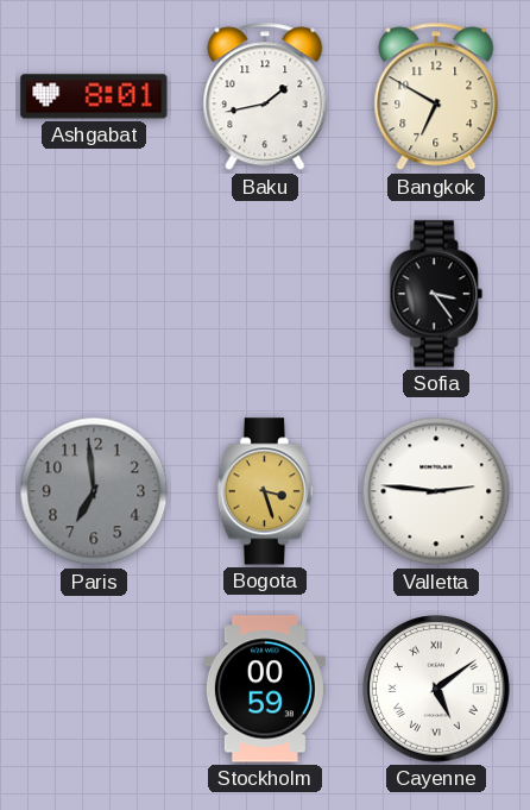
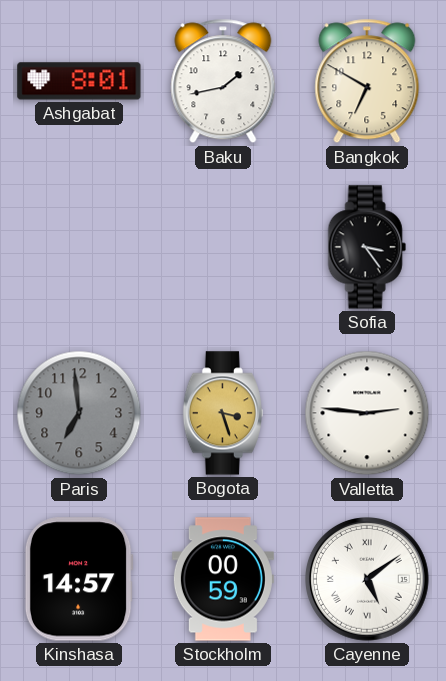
Kinshasa: none -> 14:57 (79, 579)
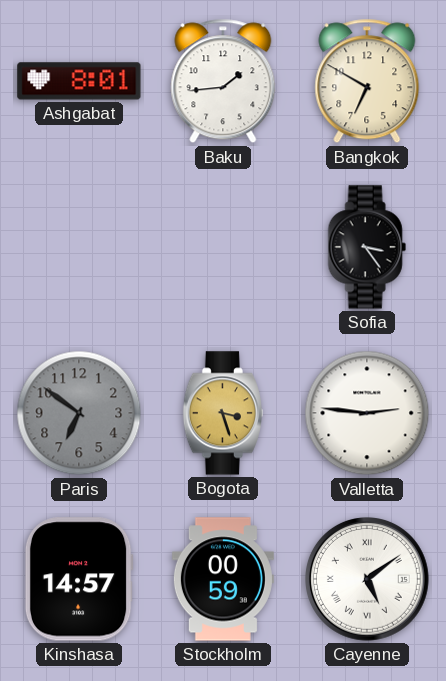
Baku: 1:43 -> 1:44 (223, 81)
Paris: 6:59 -> 6:51 (79, 413)
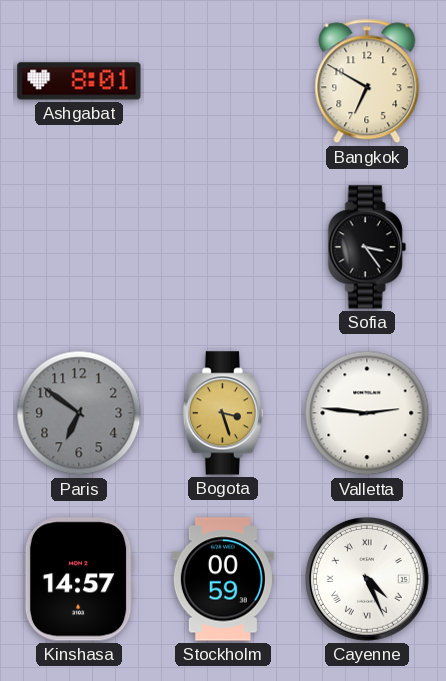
Baku: 1:44 -> none (223, 81)
Cayenne: 5:09 -> 4:26 (368, 580)
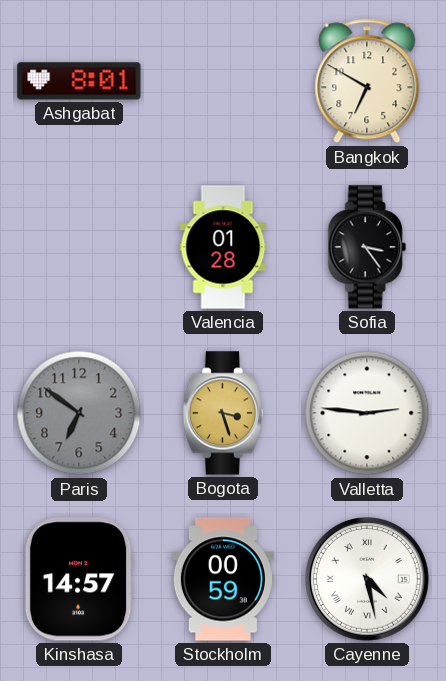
Valencia: none -> 01:28 (223, 247)
Cayenne: 4:26 -> 4:28 (368, 580)
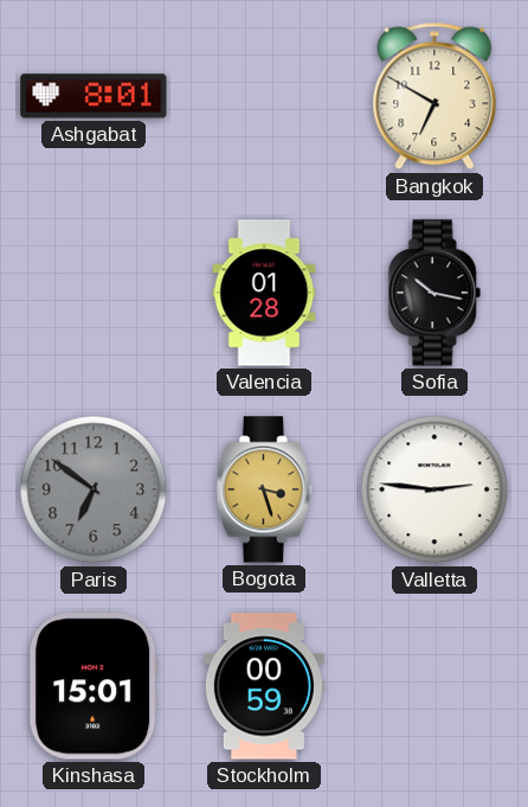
Sofia: 3:24 -> 10:17 (434, 293)
Kinshasa: 14:57 -> 15:01 (94, 686)
Cayenne: 4:28 -> none (368, 580)
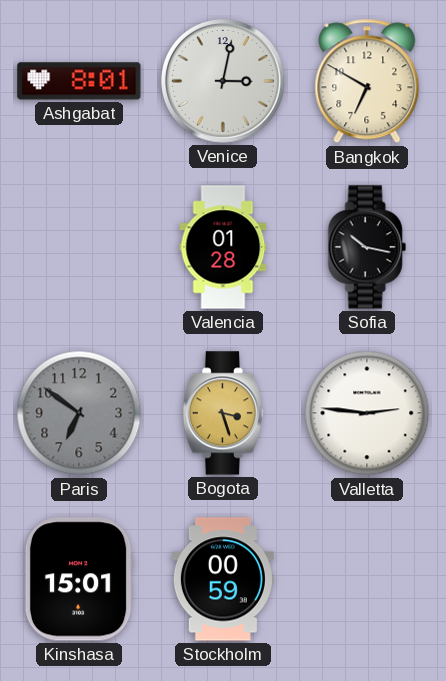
Venice: none -> 3:02 (224, 82)
